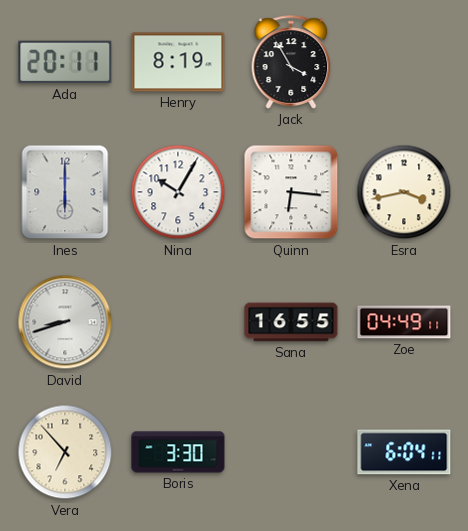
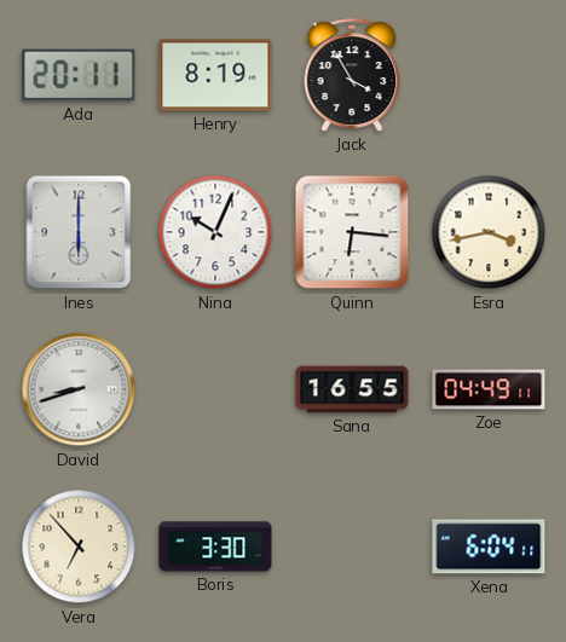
Nina: 10:05 -> 10:04 (215, 232)
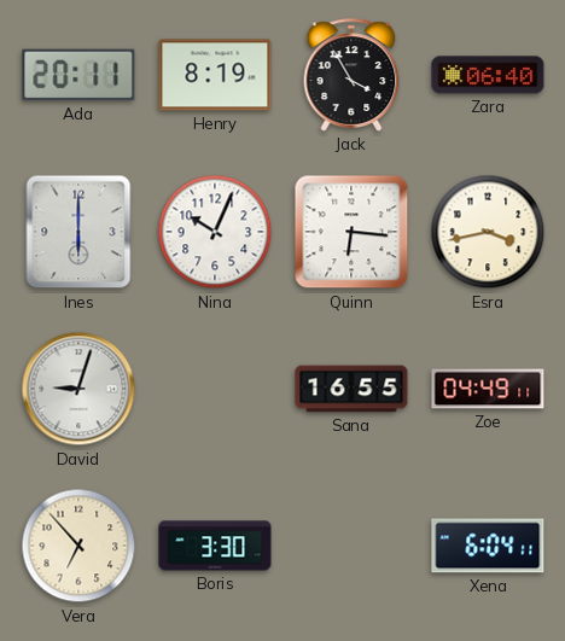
Zara: none -> 06:40 (488, 75)
David: 8:42 -> 9:03 (78, 389)
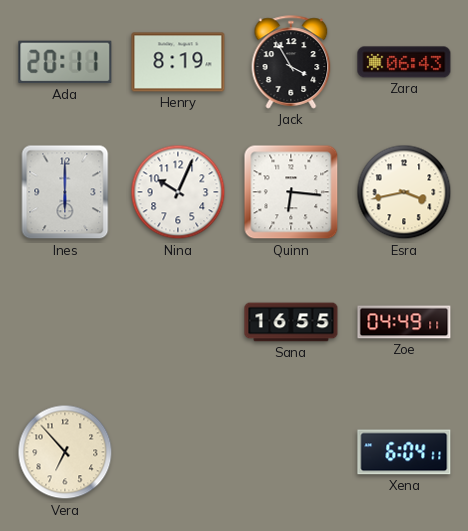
Zara: 06:40 -> 06:43 (404, 62)
David: 9:03 -> none (78, 389)
Boris: 3:30 -> none (215, 546)
